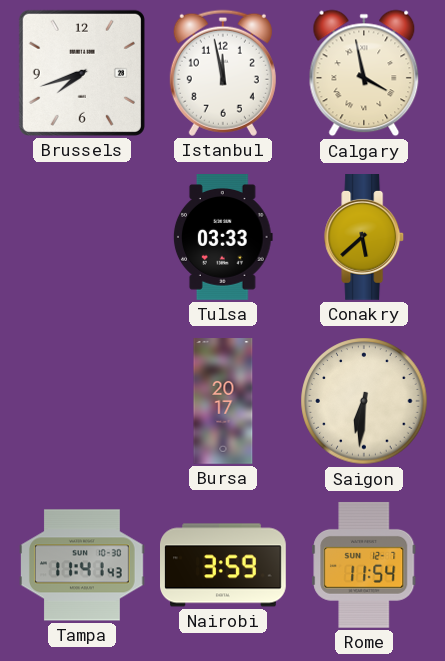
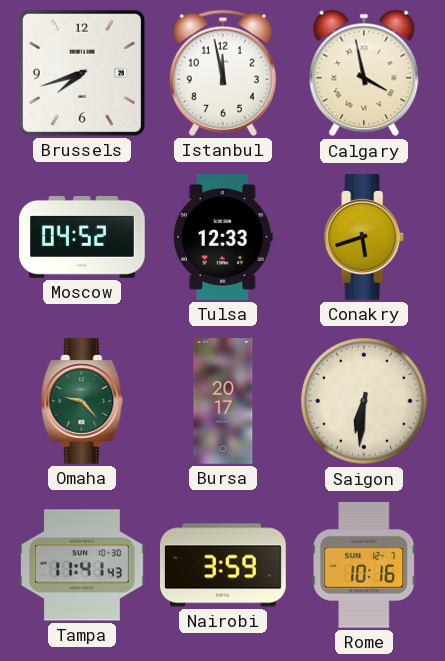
Moscow: none -> 04:52 (82, 237)
Tulsa: 03:33 -> 12:33 (223, 238)
Conakry: 5:38 -> 5:42 (365, 238)
Omaha: none -> 9:23 (82, 402)
Rome: 11:54 -> 10:16 (364, 565)
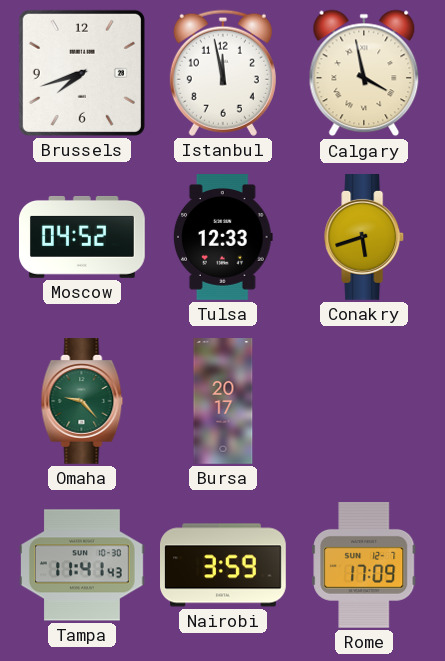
Saigon: 6:31 -> none (364, 401)
Rome: 10:16 -> 17:09 (364, 565)
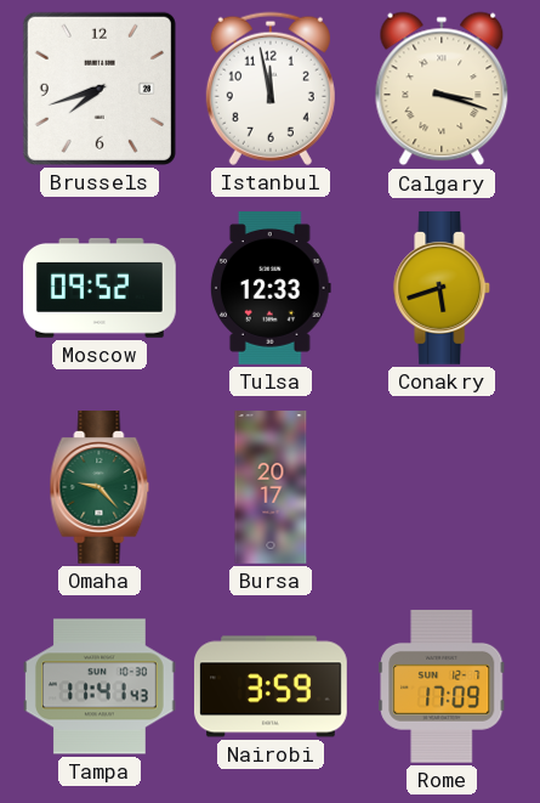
Calgary: 3:58 -> 3:18 (442, 89)
Moscow: 04:52 -> 09:52 (100, 288)
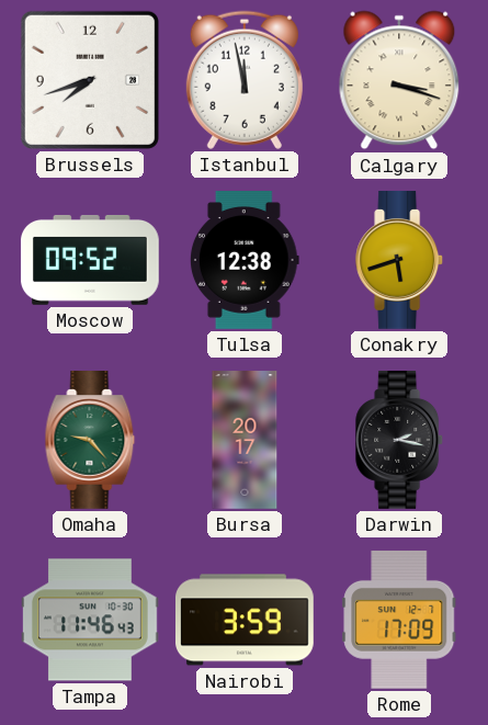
Tulsa: 12:33 -> 12:38 (245, 261)
Darwin: none -> 2:17 (400, 441)
Tampa: 11:41 -> 11:46 (91, 620)
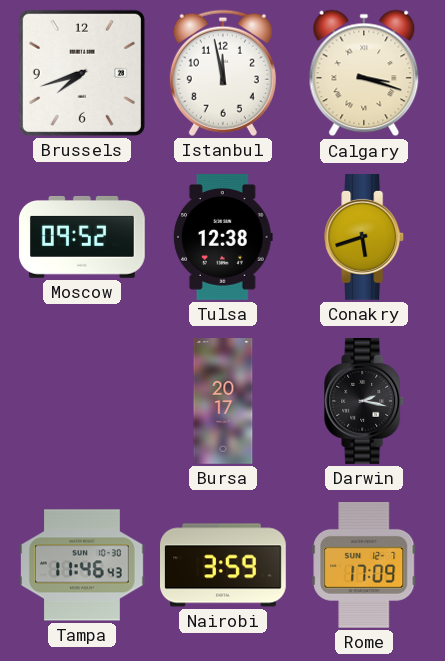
Omaha: 9:23 -> none (90, 441)
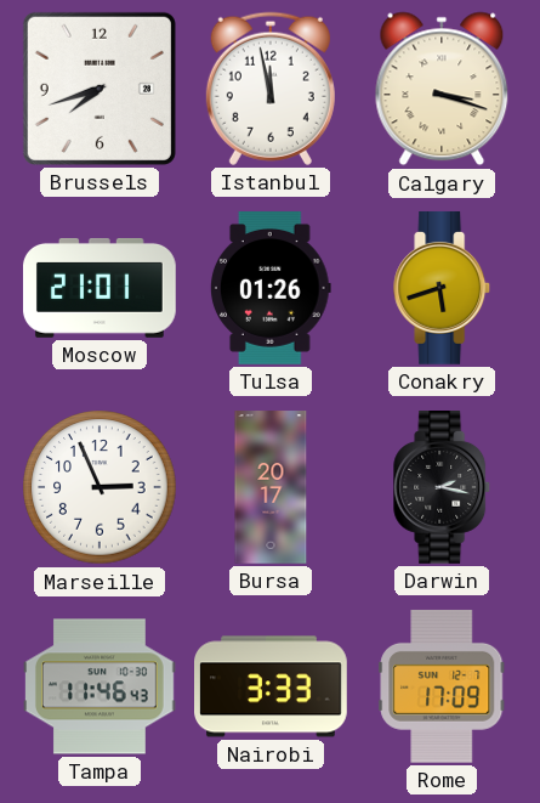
Moscow: 09:52 -> 21:01 (100, 288)
Tulsa: 12:38 -> 01:26 (271, 289)
Marseille: none -> 2:56 (100, 487)
Nairobi: 3:59 -> 3:33 (272, 686)
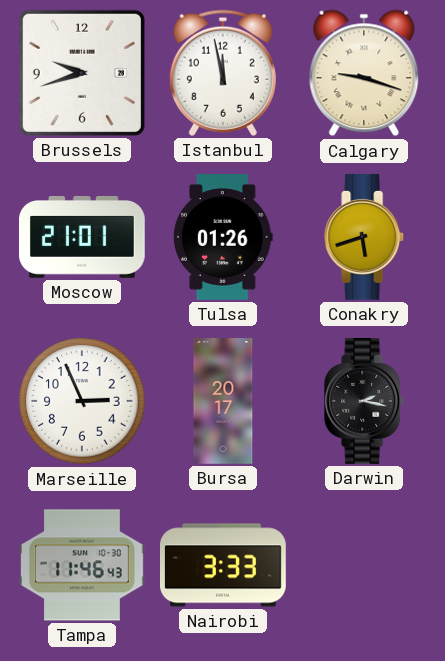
Brussels: 7:42 -> 9:42 (82, 73)
Calgary: 3:18 -> 9:18 (364, 73)
Rome: 17:09 -> none (442, 686)
